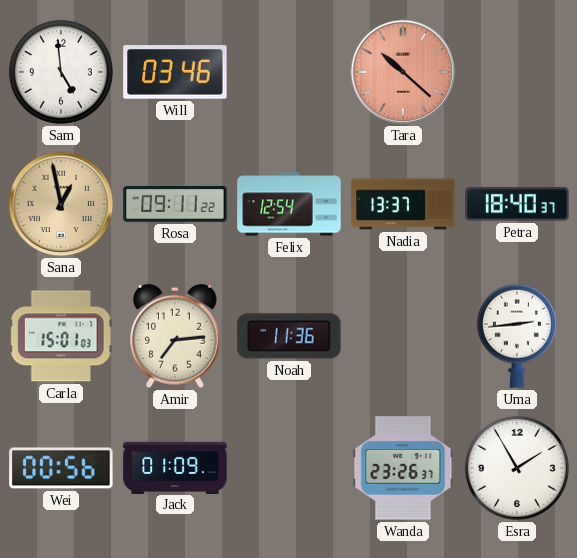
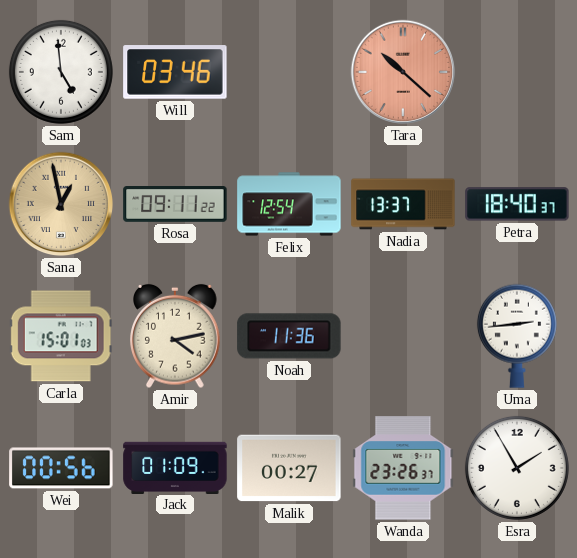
Amir: 7:14 -> 4:13 (175, 336)
Malik: none -> 00:27 (289, 468)
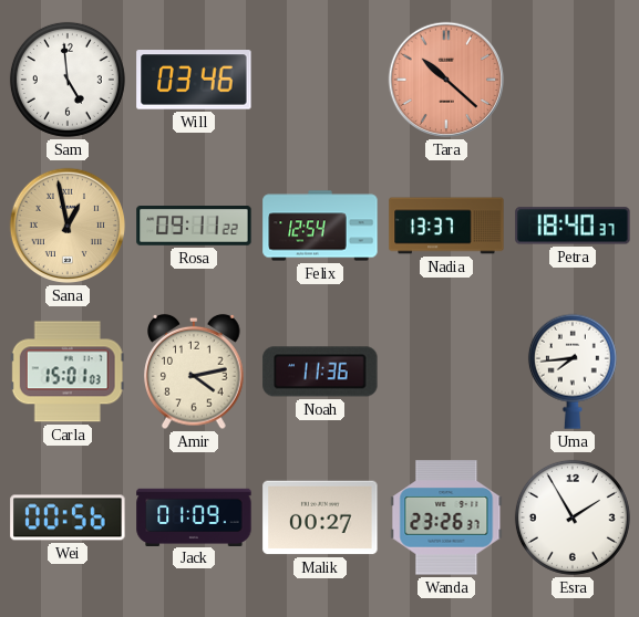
Uma: 2:44 -> 7:44 (573, 372)
